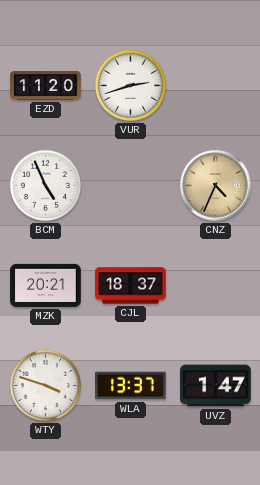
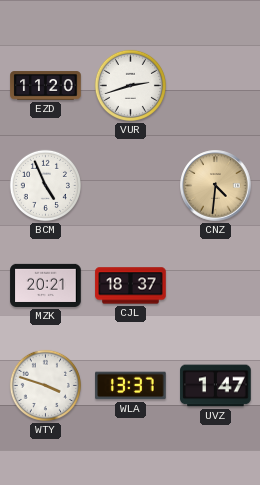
CNZ: 4:34 -> 4:31 (216, 186)
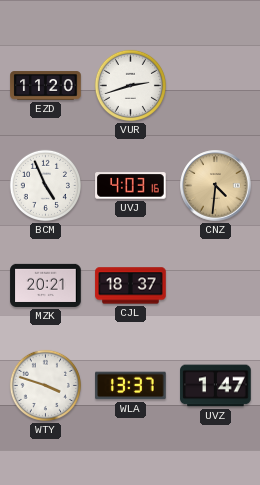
UVJ: none -> 4:03 (131, 186)
